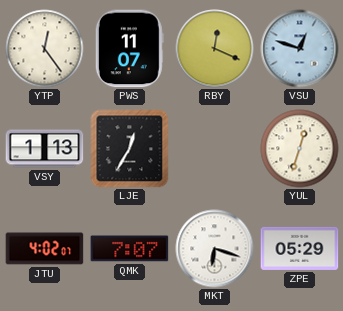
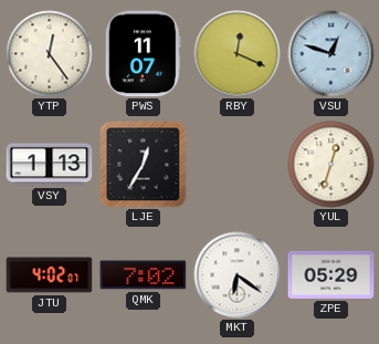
QMK: 7:07 -> 7:02 (144, 275)
MKT: 6:18 -> 6:21 (238, 275)
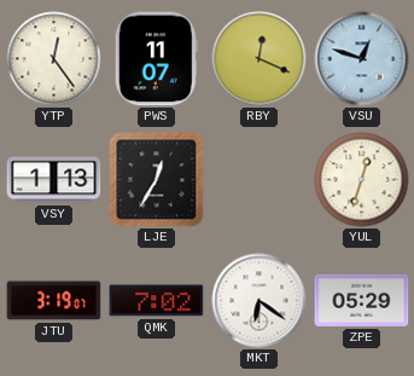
JTU: 4:02 -> 3:19 (54, 301)
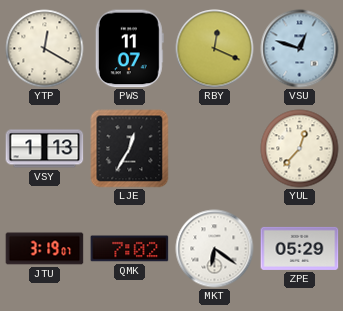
YTP: 12:24 -> 12:20 (45, 49)
YUL: 12:33 -> 12:37 (300, 149)
